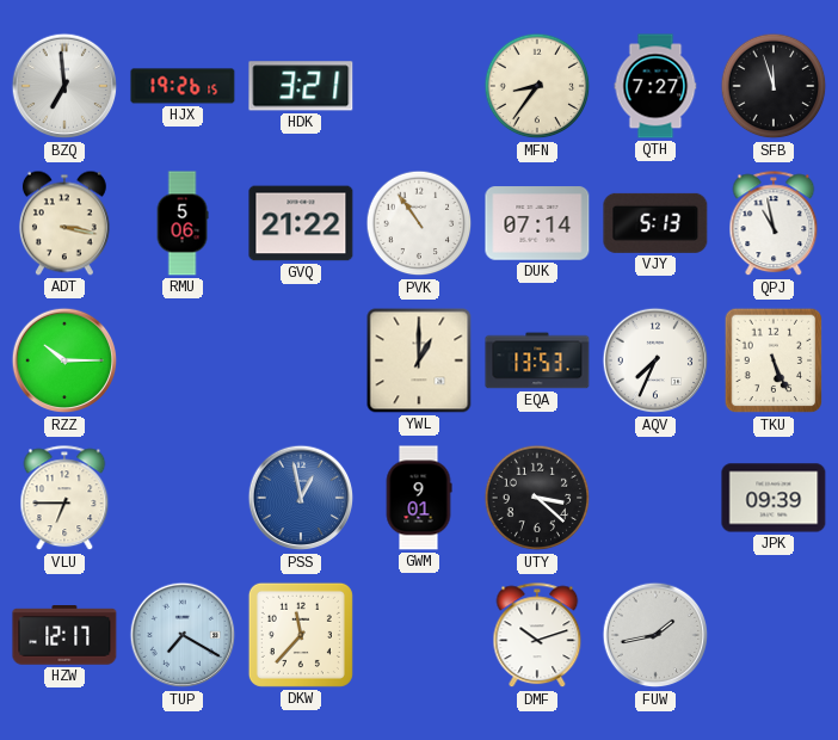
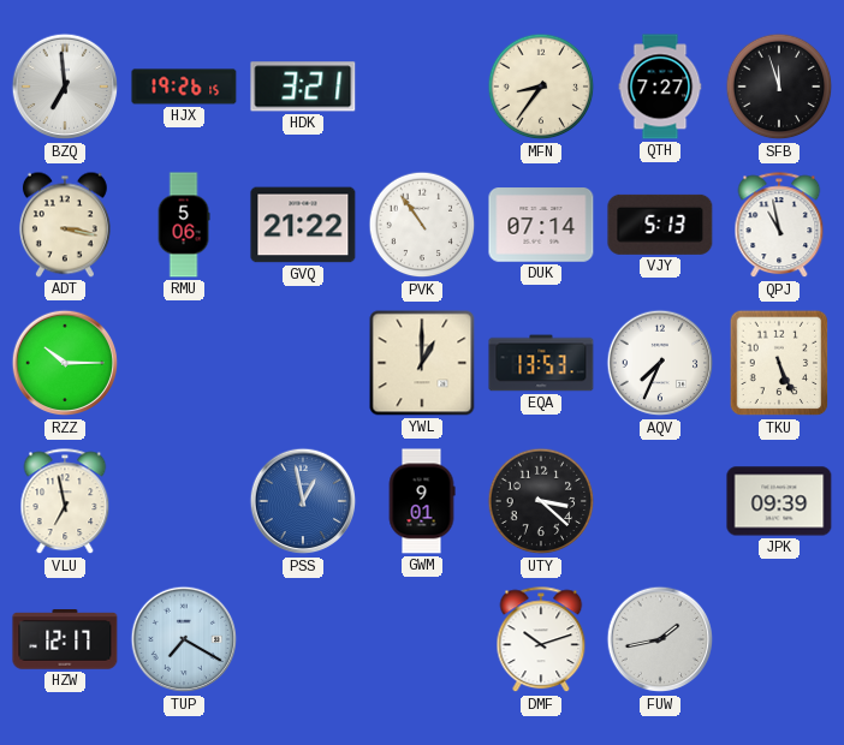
VLU: 6:45 -> 6:58 (65, 502)
DKW: 11:37 -> none (301, 635)
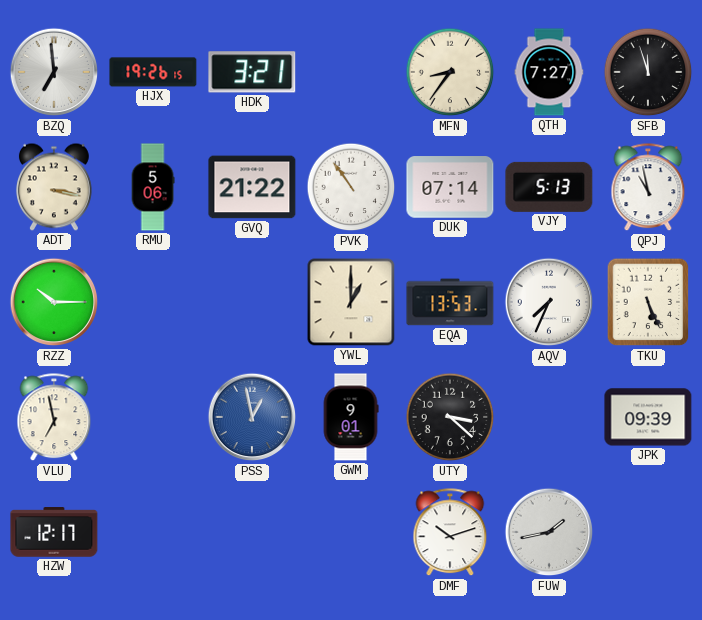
TUP: 7:20 -> none (184, 639)
